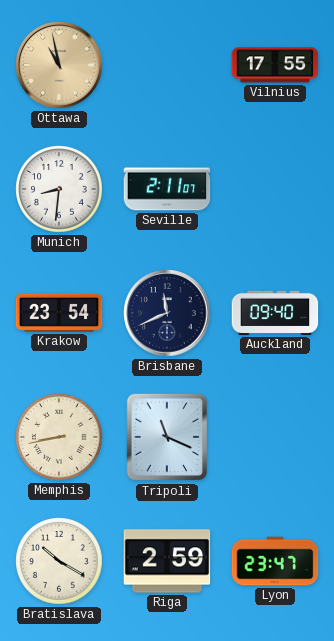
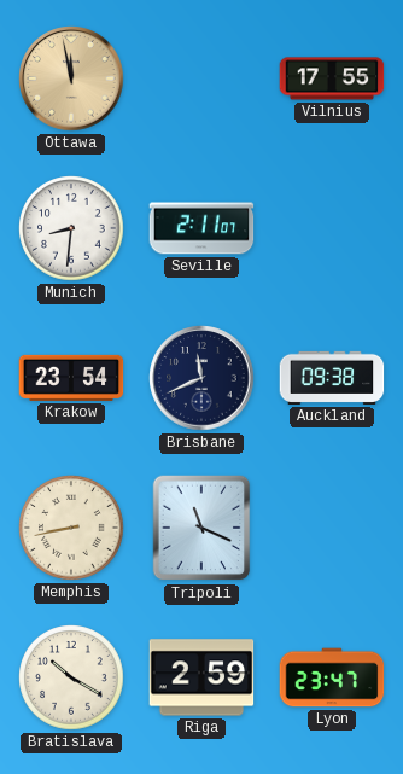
Ottawa: 10:58 -> 11:58 (71, 78)
Auckland: 09:40 -> 09:38 (332, 378)
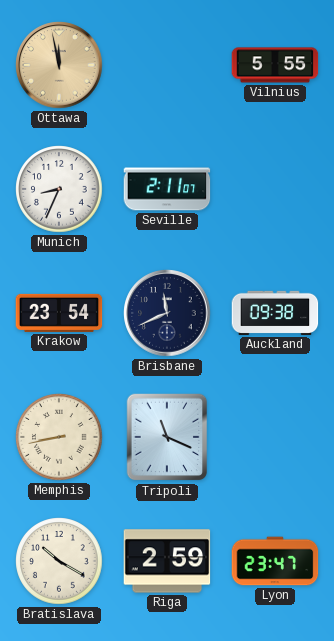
Vilnius: 17:55 -> 5:55 (275, 65)
Munich: 8:31 -> 8:34 (59, 189)
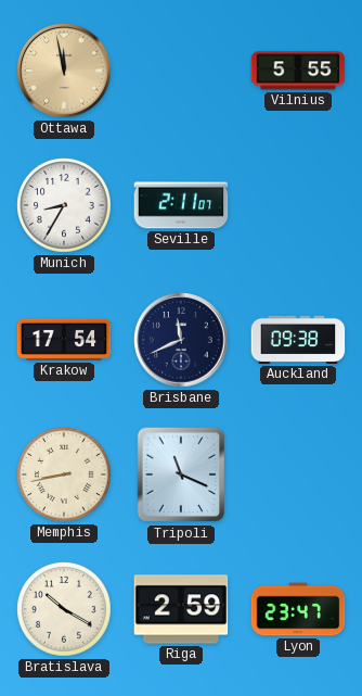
Munich: 8:34 -> 8:35 (64, 205)
Krakow: 23:54 -> 17:54 (64, 340)
